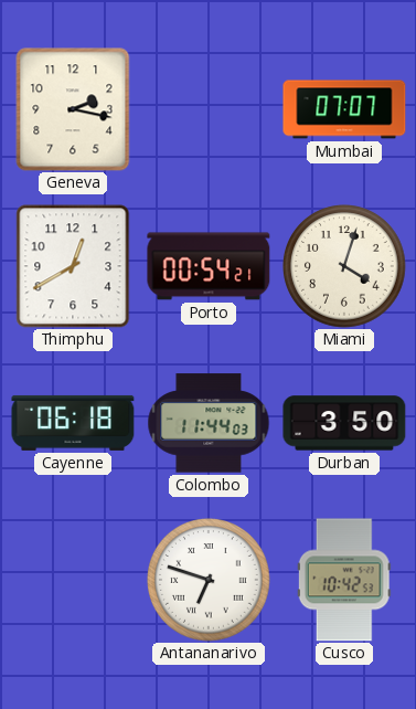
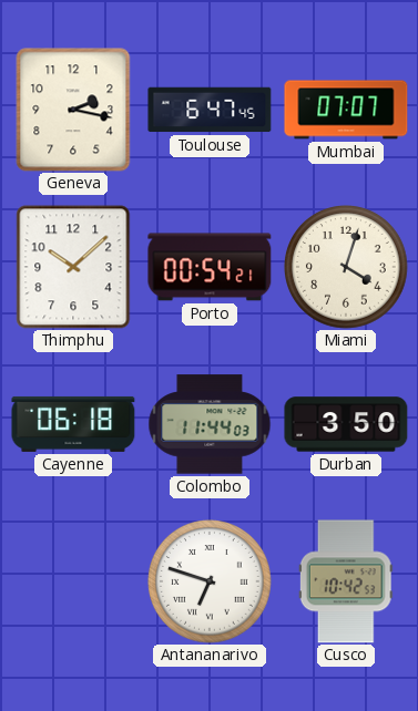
Toulouse: none -> 6:47 (210, 110)
Thimphu: 12:40 -> 10:08 (73, 267)
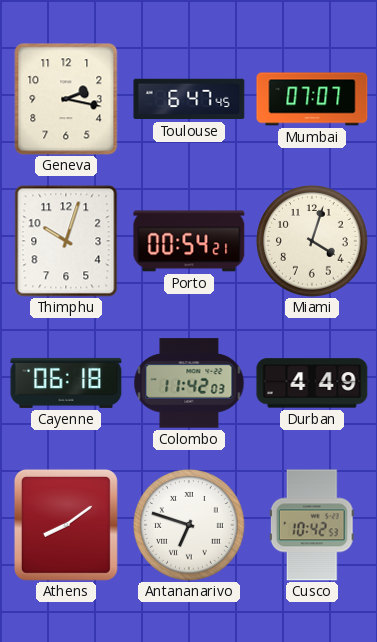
Thimphu: 10:08 -> 10:03 (66, 241)
Colombo: 11:44 -> 11:42 (189, 383)
Durban: 3:50 -> 4:49 (312, 383)
Athens: none -> 8:09 (66, 525)
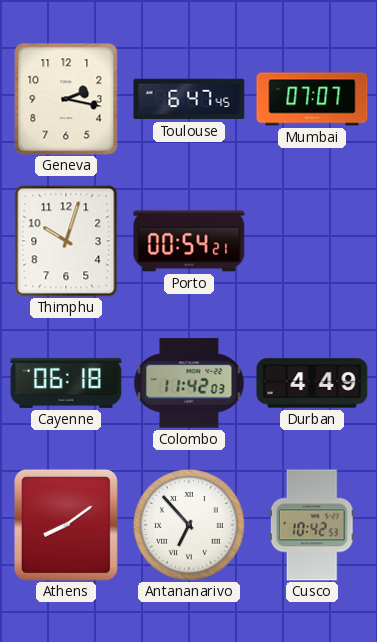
Miami: 4:03 -> none (313, 242)
Antananarivo: 6:48 -> 6:53 (190, 526)
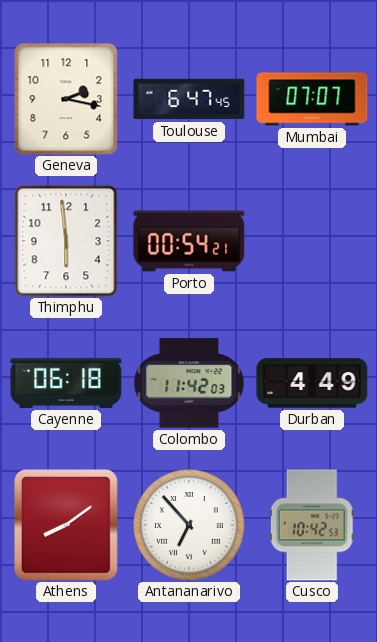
Thimphu: 10:03 -> 5:59 (66, 241)
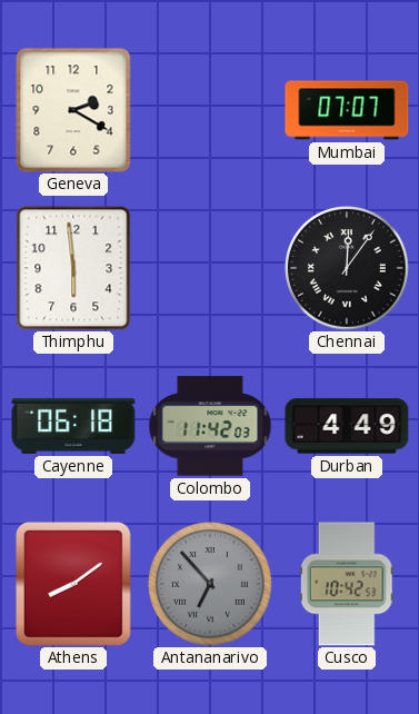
Geneva: 2:17 -> 2:20 (73, 110)
Toulouse: 6:47 -> none (189, 99)
Porto: 00:54 -> none (189, 241)
Chennai: none -> 12:06 (348, 269)
Antananarivo dial: white -> grey (211, 585)
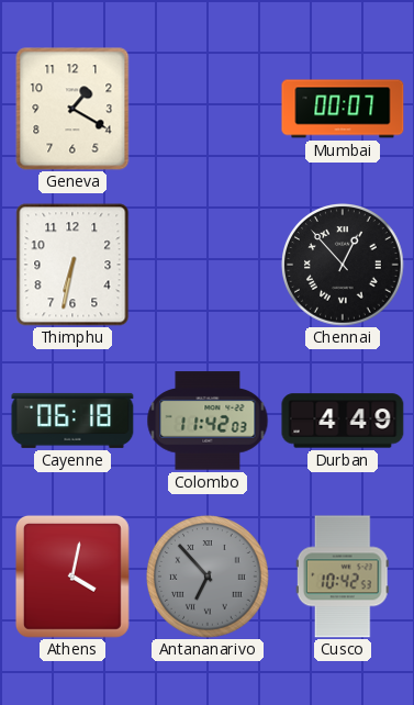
Geneva: 2:20 -> 1:20 (72, 109)
Mumbai: 07:07 -> 00:07 (343, 109)
Thimphu: 5:59 -> 6:32 (72, 265)
Chennai: 12:06 -> 12:53 (344, 266)
Athens: 8:09 -> 4:02 (72, 577)
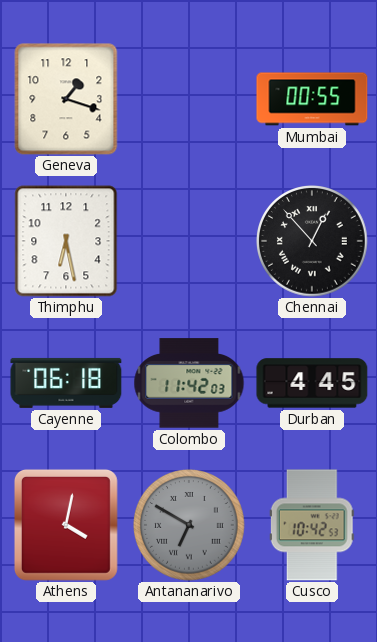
Geneva: 1:20 -> 1:18 (66, 99)
Mumbai: 00:07 -> 00:55 (312, 99)
Thimphu: 6:32 -> 6:28 (66, 241)
Durban: 4:49 -> 4:45 (312, 383)
Antananarivo: 6:53 -> 6:50 (190, 526)
